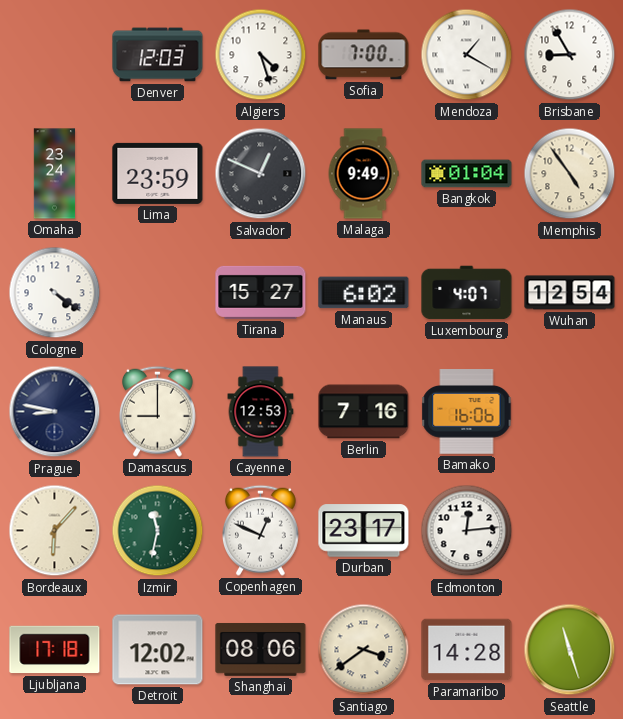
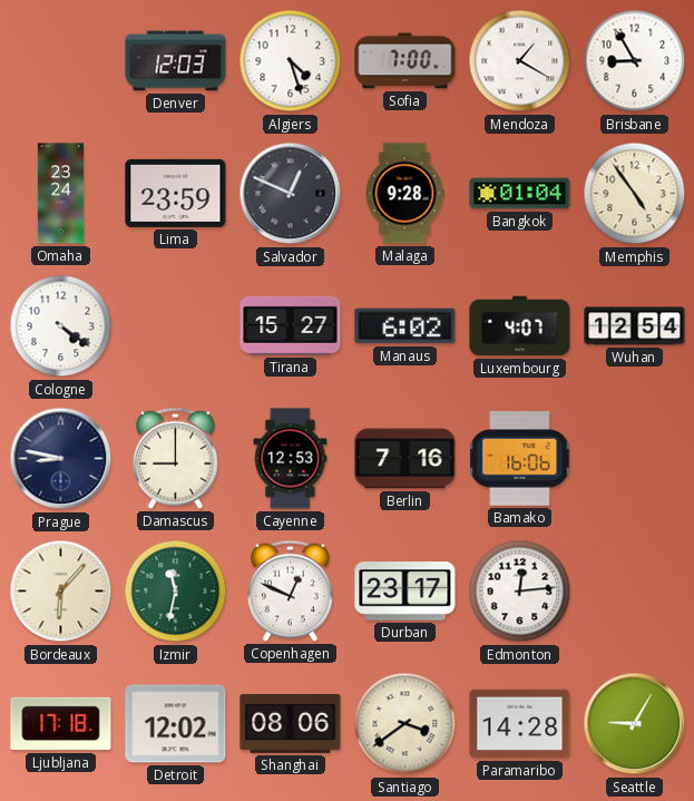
Malaga: 9:49 -> 9:28 (404, 194)
Seattle: 11:27 -> 9:05 (635, 724)
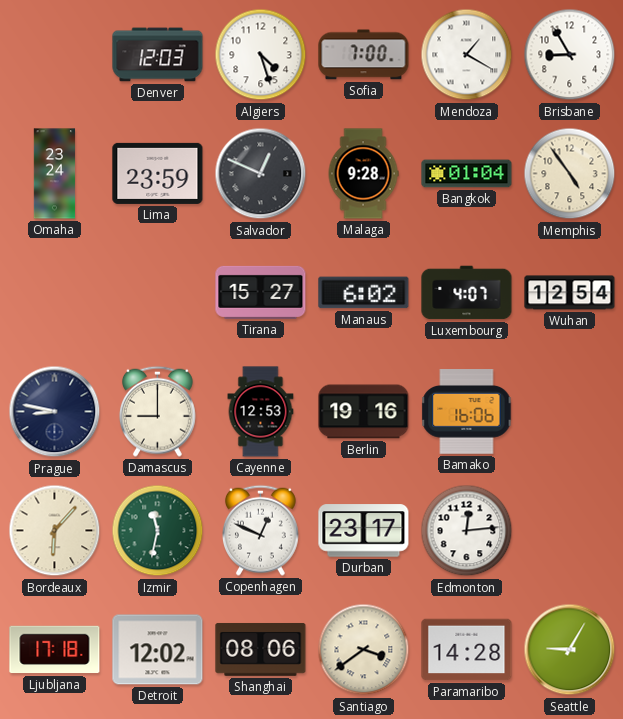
Cologne: 4:21 -> none (61, 326)
Berlin: 7:16 -> 19:16 (364, 412)
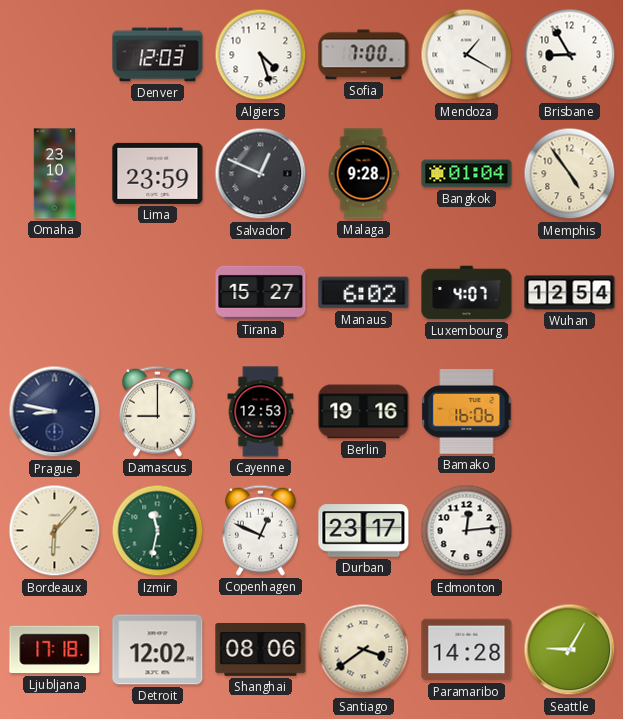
Omaha: 23:24 -> 23:10 (55, 174)
